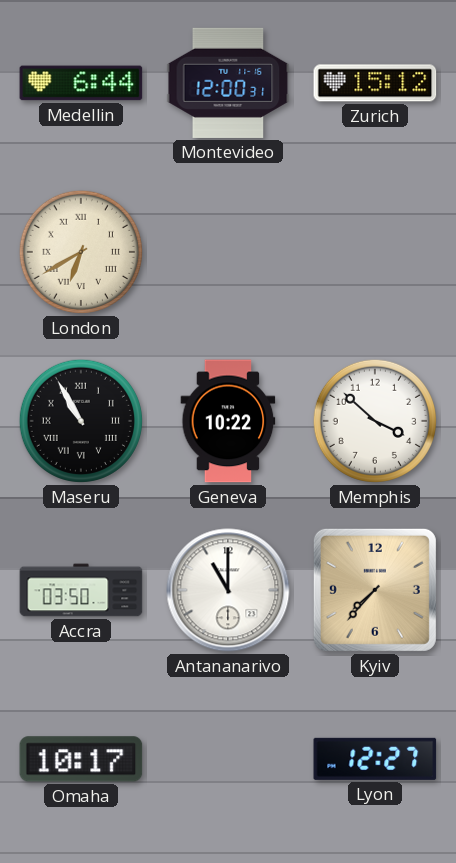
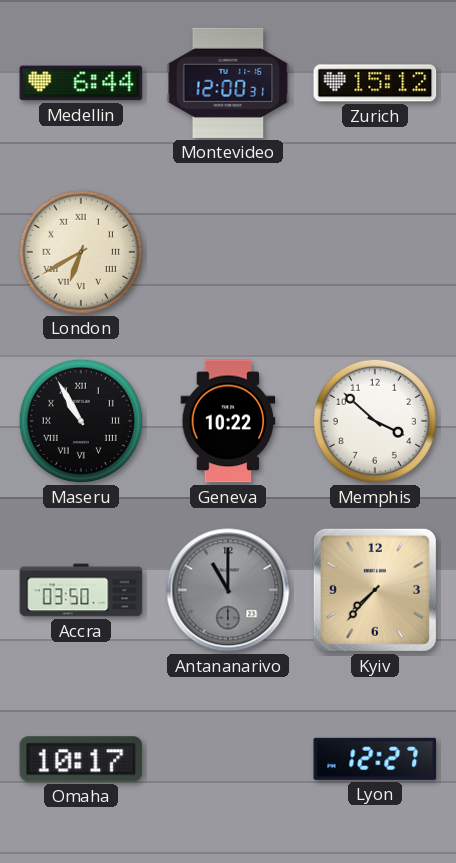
Antananarivo dial: white -> grey (228, 590)
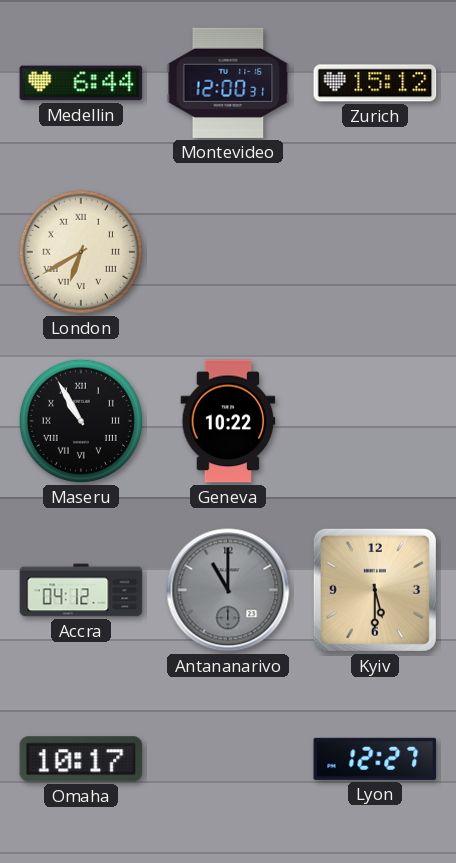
Memphis: 3:52 -> none (375, 421)
Accra: 03:50 -> 04:12 (81, 590)
Kyiv: 7:37 -> 5:30 (375, 590)
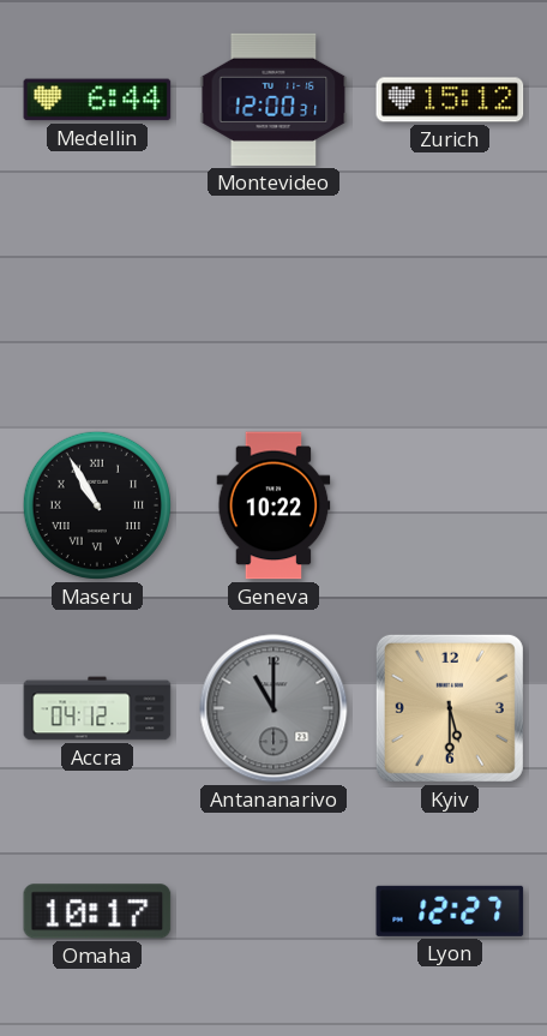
London: 6:40 -> none (81, 252)
